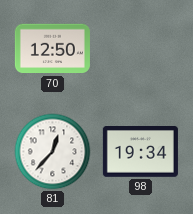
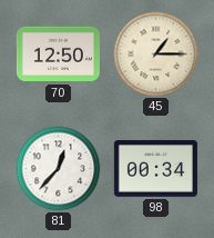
45: none -> 1:15 (156, 54)
98: 19:34 -> 00:34 (155, 169)
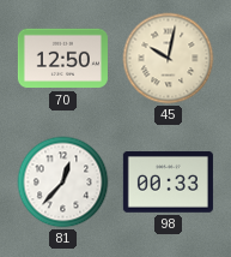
45: 1:15 -> 10:02 (169, 59)
98: 00:34 -> 00:33 (168, 183)
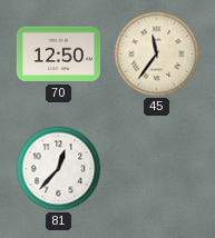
45: 10:02 -> 11:36 (157, 54)
98: 00:33 -> none (168, 183)
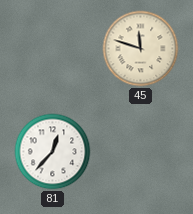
70: 12:50 -> none (58, 54)
45: 11:36 -> 11:48 (141, 49)
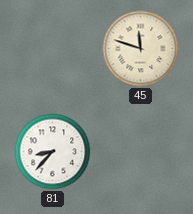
81: 12:37 -> 8:37 (53, 152)
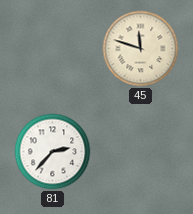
81: 8:37 -> 2:37 (53, 152)
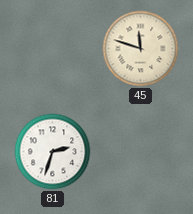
81: 2:37 -> 2:33 (53, 152)
